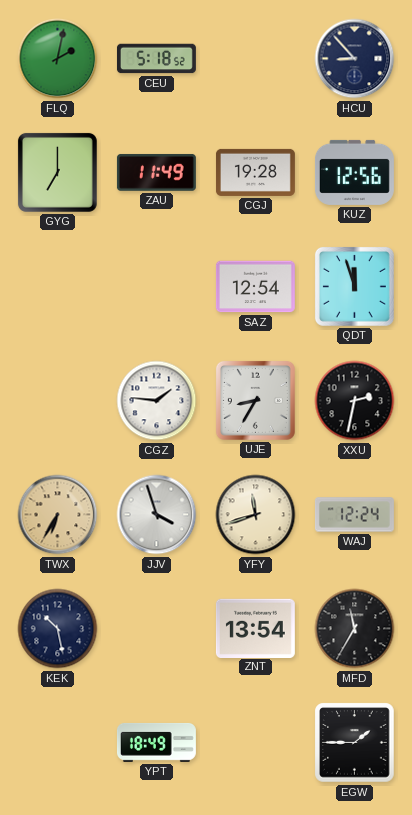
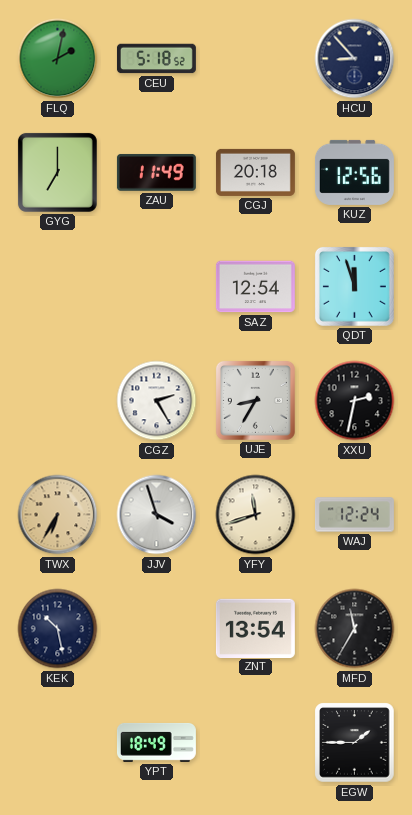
CGJ: 19:28 -> 20:18 (255, 172)
CGZ: 1:46 -> 2:25 (157, 401)
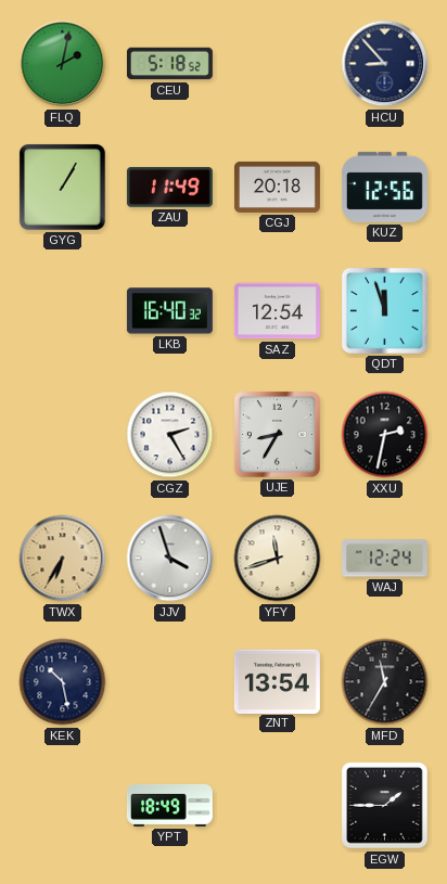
GYG: 7:00 -> 1:05 (62, 187)
LKB: none -> 16:40 (169, 311)
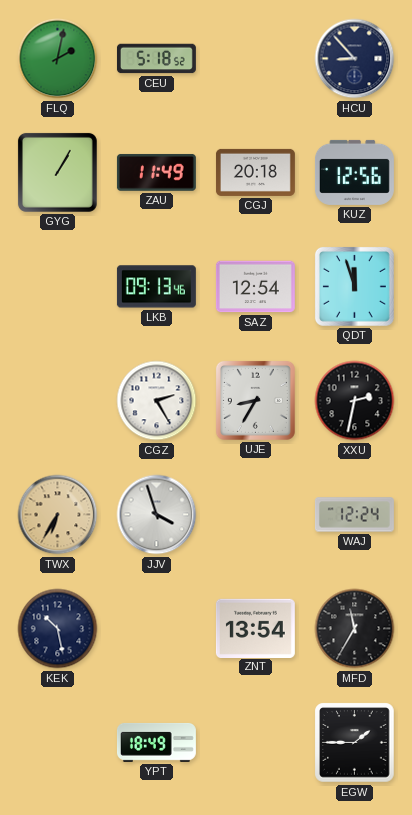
LKB: 16:40 -> 09:13 (156, 287)
YFY: 11:42 -> none (278, 559)
